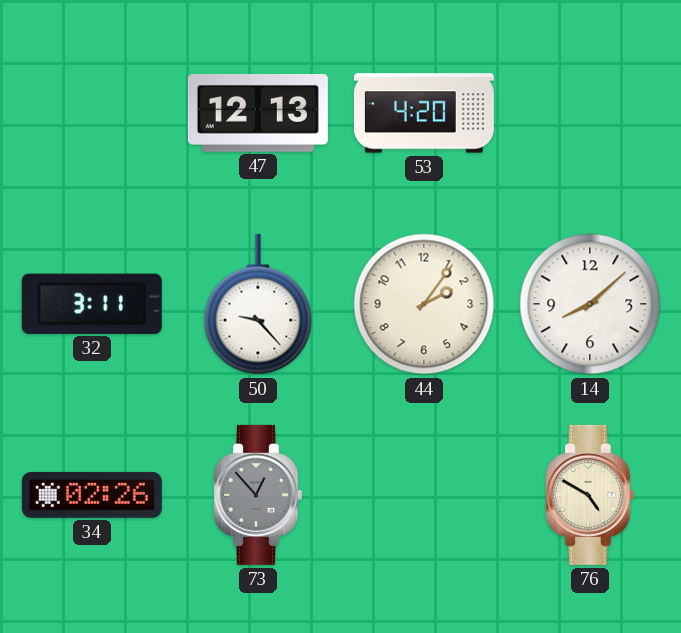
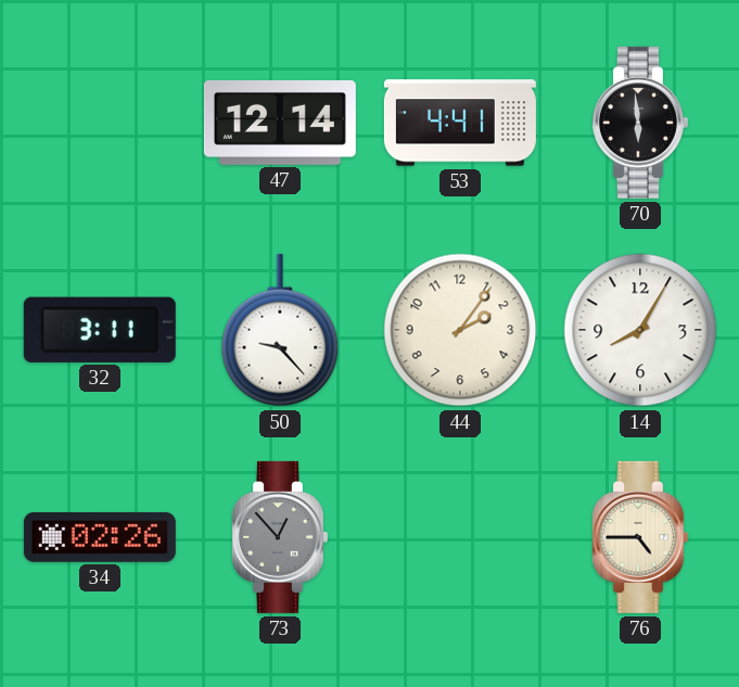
47: 12:13 -> 12:14 (280, 123)
53: 4:20 -> 4:41 (460, 123)
70: none -> 5:59 (639, 123)
14: 8:08 -> 8:05 (640, 330)
76: 4:50 -> 4:45 (639, 537)
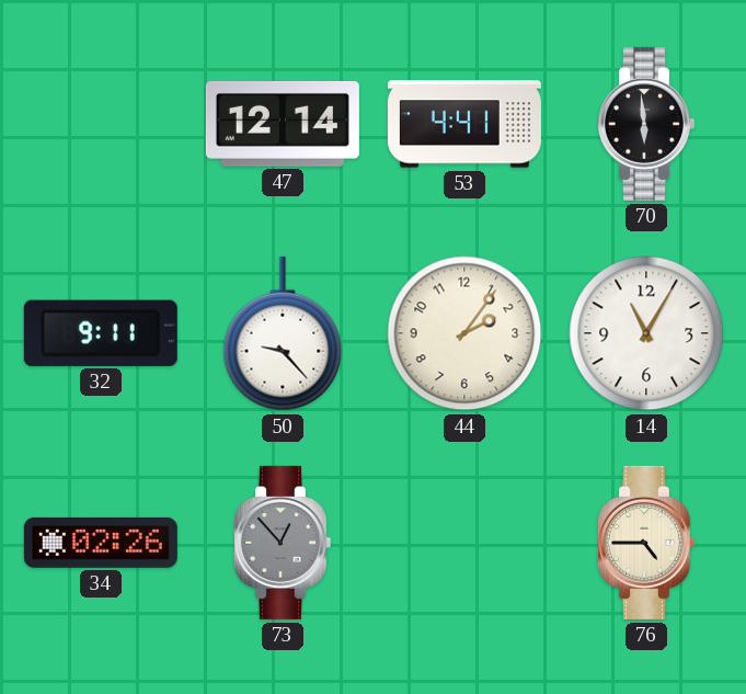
32: 3:11 -> 9:11 (101, 333)
14: 8:05 -> 11:05 (646, 333)
